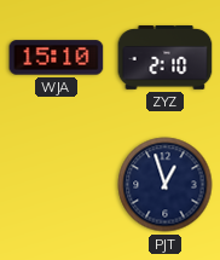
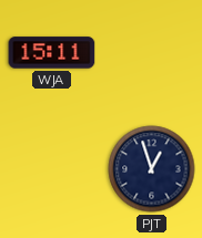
WJA: 15:10 -> 15:11 (52, 53)
ZYZ: 2:10 -> none (166, 58)
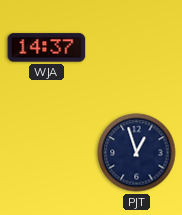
WJA: 15:11 -> 14:37 (47, 48)
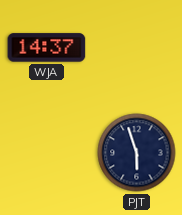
PJT: 12:57 -> 5:57 (137, 153)
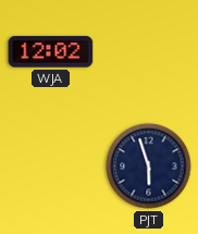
WJA: 14:37 -> 12:02 (51, 52)
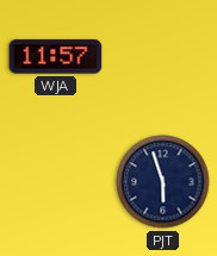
WJA: 12:02 -> 11:57 (56, 57)
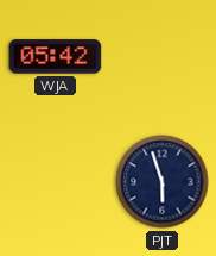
WJA: 11:57 -> 05:42 (56, 57)
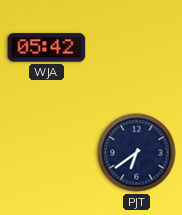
PJT: 5:57 -> 6:39 (137, 153)
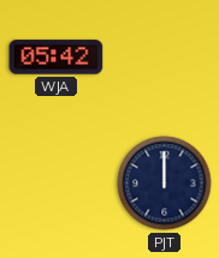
PJT: 6:39 -> 12:00 (165, 184)
